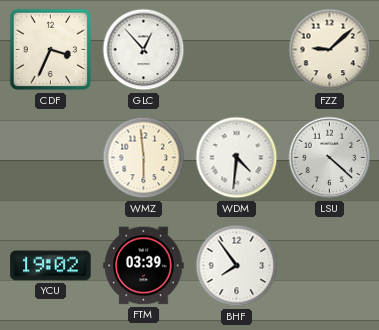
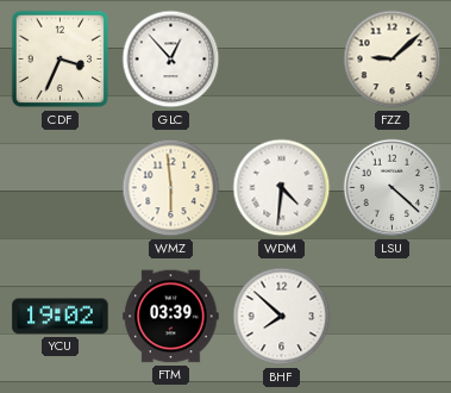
BHF: 7:54 -> 7:52 (282, 317)
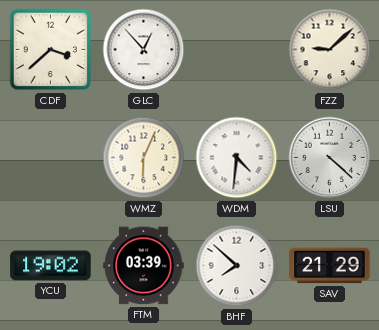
CDF: 3:34 -> 3:38 (51, 50)
WMZ: 5:59 -> 6:04 (144, 158)
SAV: none -> 21:29 (330, 266)
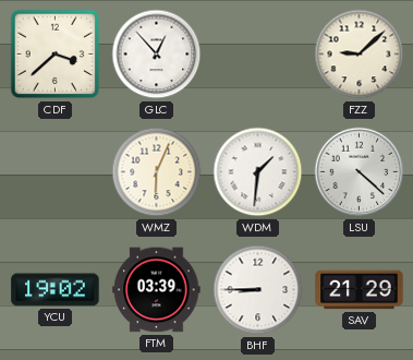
WDM: 4:31 -> 1:31 (258, 172)
BHF: 7:52 -> 8:45 (258, 290)
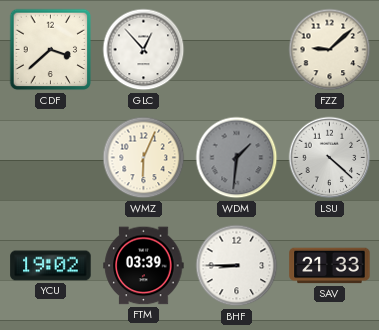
WDM dial: white -> grey (237, 158)
SAV: 21:29 -> 21:33 (330, 266)
